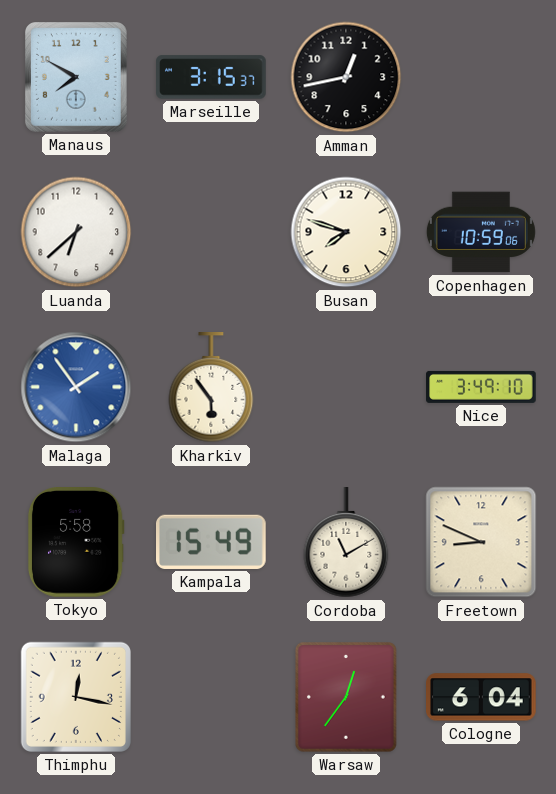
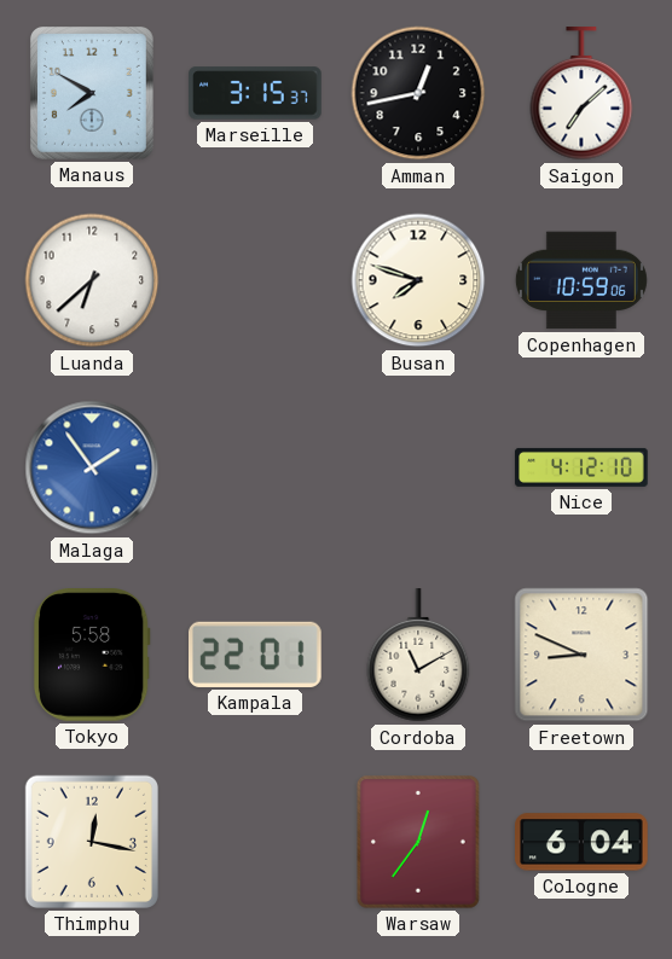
Saigon: none -> 7:08 (581, 94)
Kharkiv: 5:54 -> none (211, 388)
Nice: 3:49 -> 4:12 (581, 467)
Kampala: 15:49 -> 22:01 (256, 655)
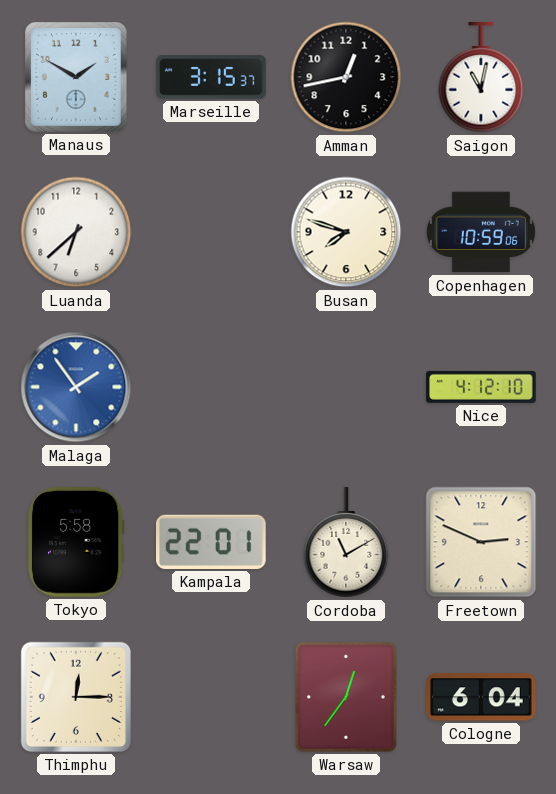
Manaus: 7:50 -> 1:50 (76, 78)
Saigon: 7:08 -> 11:02 (481, 78)
Freetown: 8:49 -> 2:49 (481, 542)
Thimphu: 12:17 -> 12:15 (76, 697)
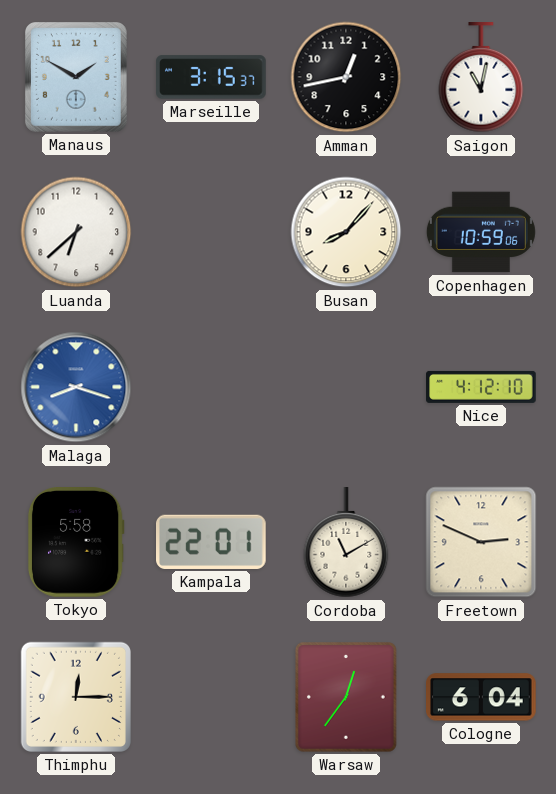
Busan: 7:48 -> 8:07 (346, 232)
Malaga: 1:54 -> 8:18 (76, 387)
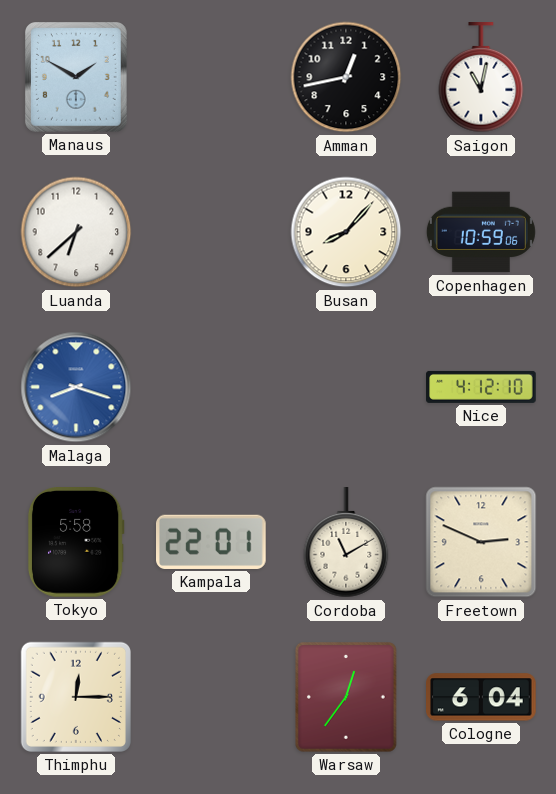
Marseille: 3:15 -> none (211, 77)
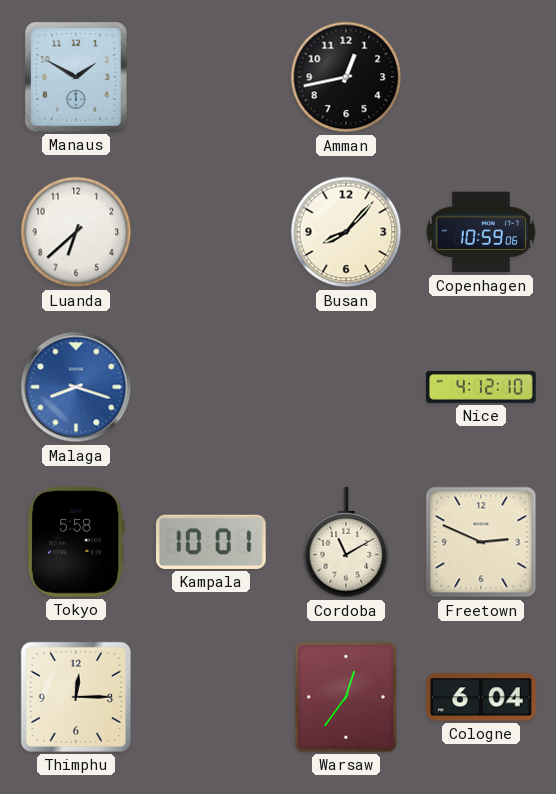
Saigon: 11:02 -> none (481, 78)
Kampala: 22:01 -> 10:01 (212, 542)
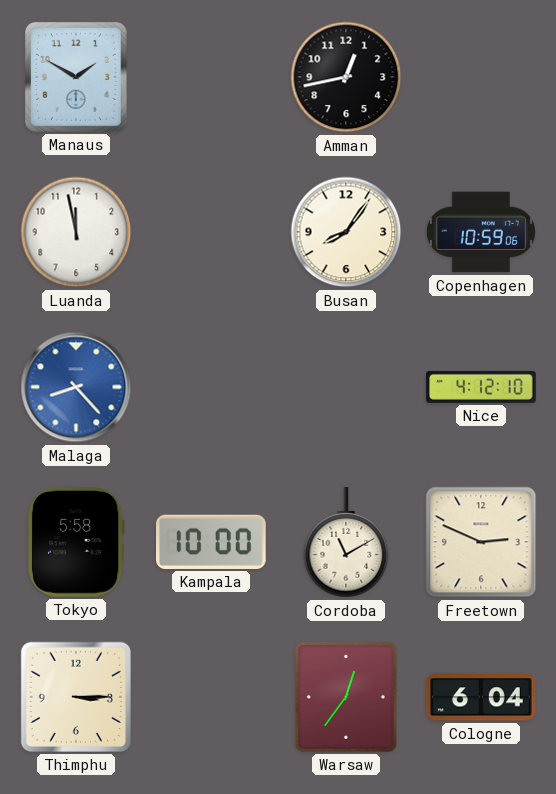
Luanda: 6:38 -> 11:58 (76, 232)
Busan: 8:07 -> 8:06 (346, 232)
Malaga: 8:18 -> 8:23 (76, 387)
Kampala: 10:01 -> 10:00 (212, 542)
Thimphu: 12:15 -> 3:15 (76, 697)
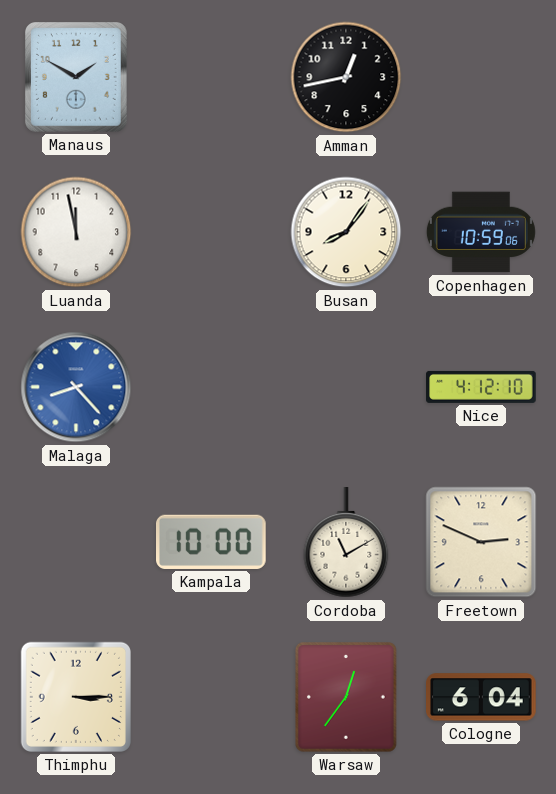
Tokyo: 5:58 -> none (76, 543)
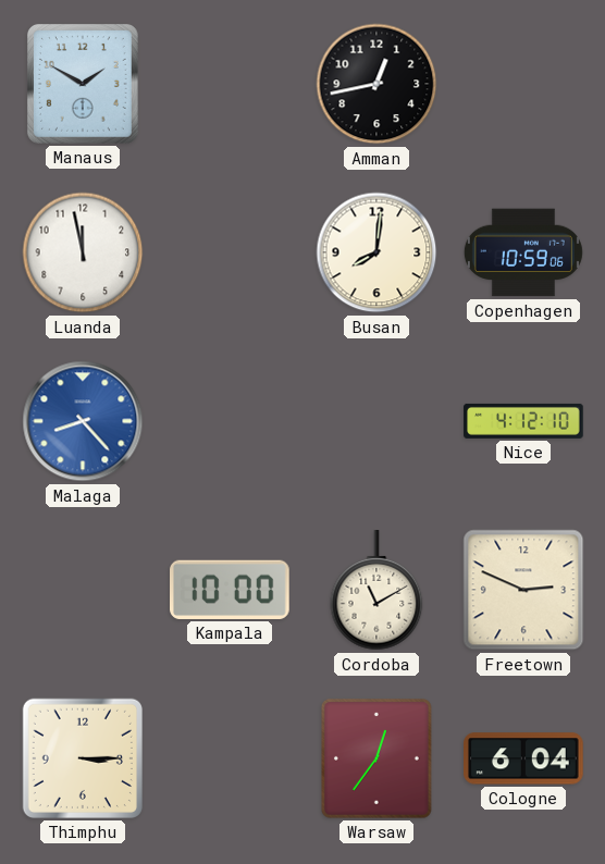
Busan: 8:06 -> 8:01 (376, 252)
